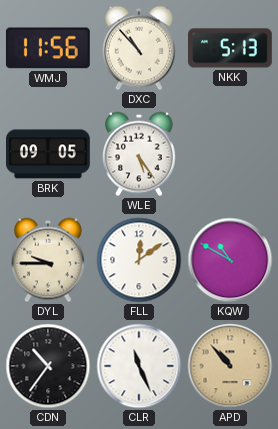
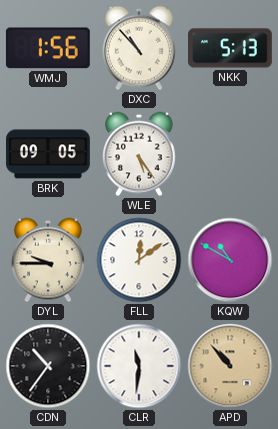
WMJ: 11:56 -> 1:56 (48, 48)
CLR: 11:26 -> 11:31 (139, 366)
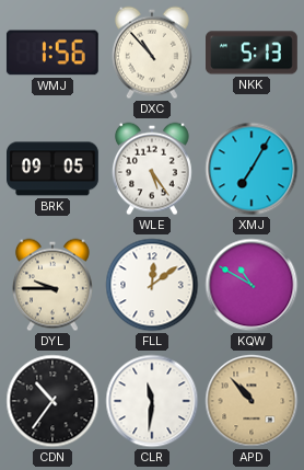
XMJ: none -> 7:05 (252, 169)
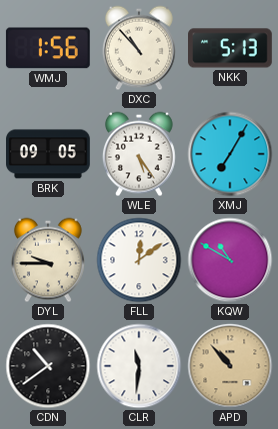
CDN: 10:36 -> 10:39 (48, 366)
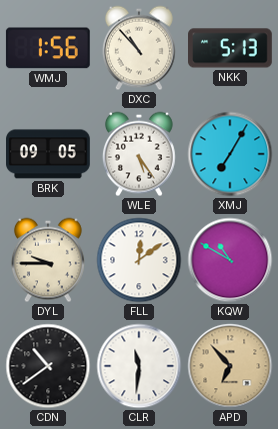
APD: 10:53 -> 6:53 (230, 366)
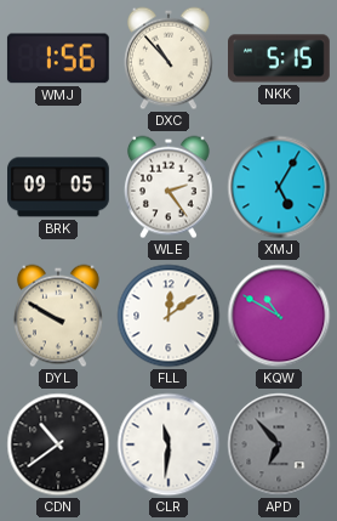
NKK: 5:13 -> 5:15 (280, 58)
WLE: 5:24 -> 2:24 (168, 187)
XMJ: 7:05 -> 5:05 (279, 187)
DYL: 9:45 -> 9:50 (58, 316)
APD dial: champagne -> grey (279, 444)
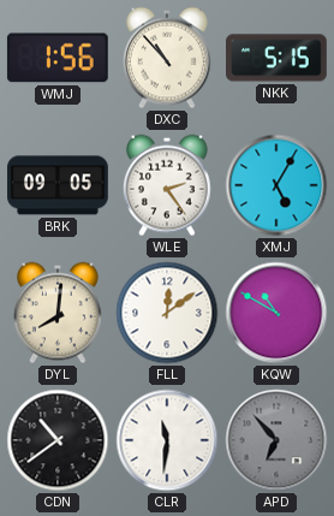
DYL: 9:50 -> 8:01 (58, 313)
